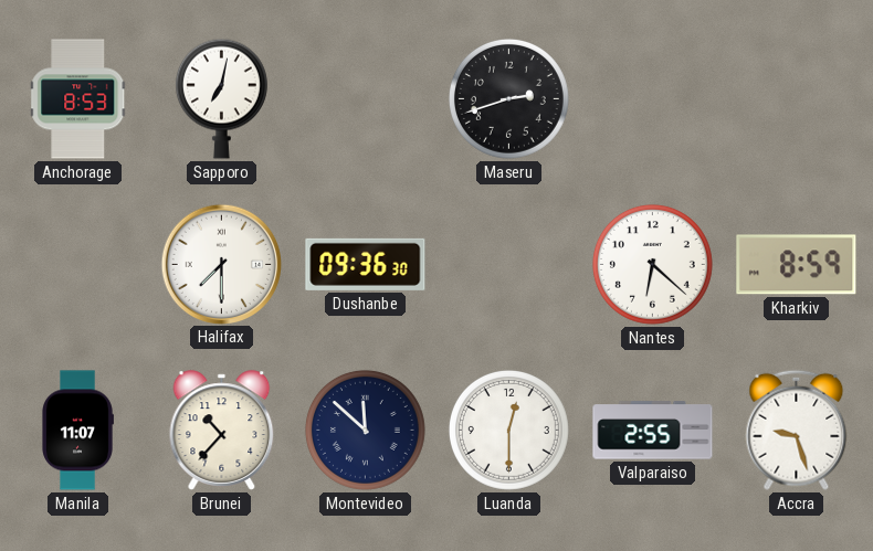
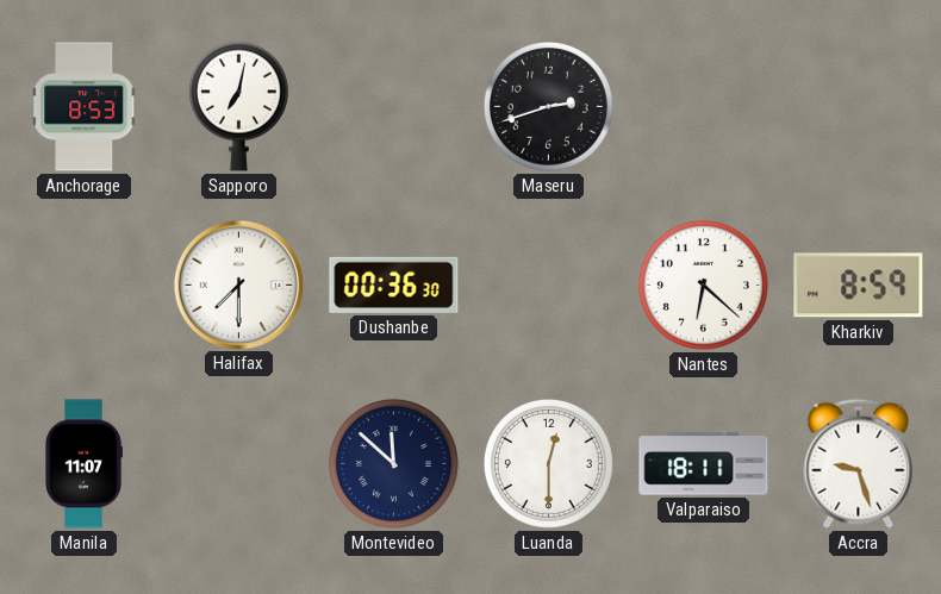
Dushanbe: 09:36 -> 00:36 (394, 285)
Brunei: 10:37 -> none (222, 431)
Valparaiso: 2:55 -> 18:11 (704, 464)
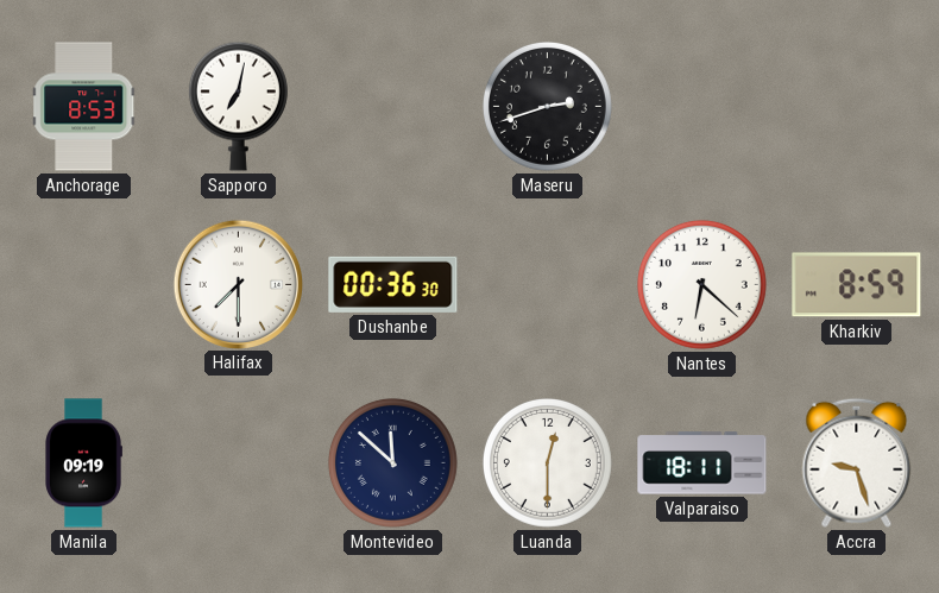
Manila: 11:07 -> 09:19 (83, 463)
